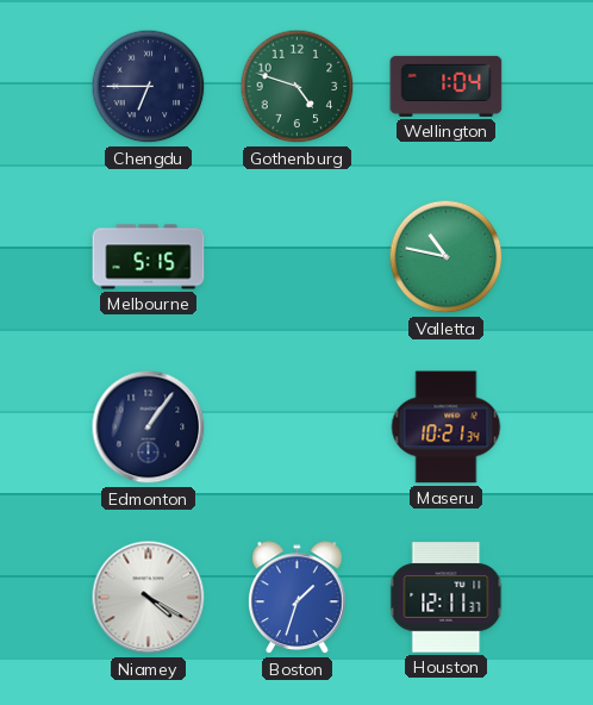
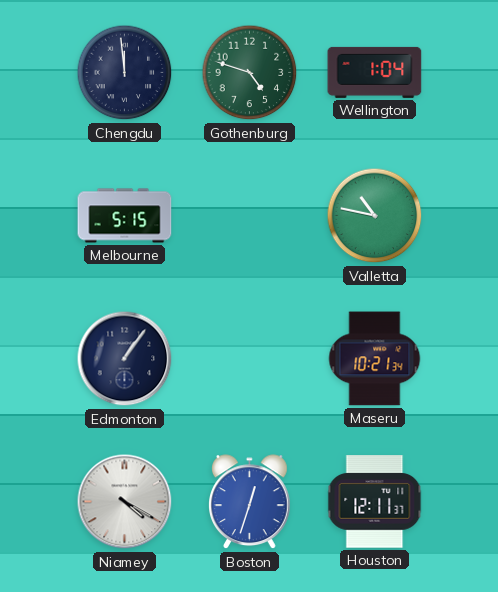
Chengdu: 6:45 -> 11:59 (125, 73)
Boston: 1:33 -> 12:33 (250, 502)
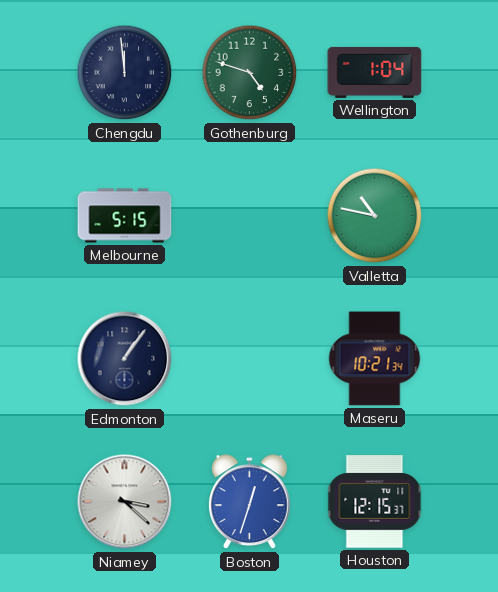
Niamey: 4:20 -> 3:22 (125, 502)
Houston: 12:11 -> 12:15 (375, 502)
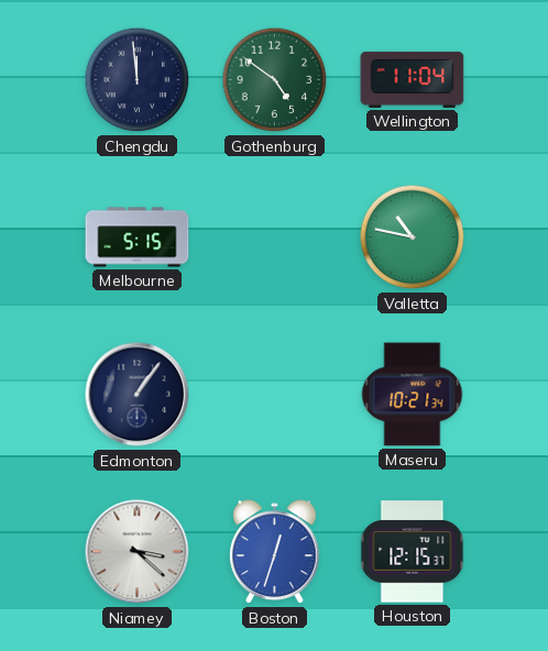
Gothenburg: 4:48 -> 4:51 (275, 80)
Wellington: 1:04 -> 11:04 (413, 79)
